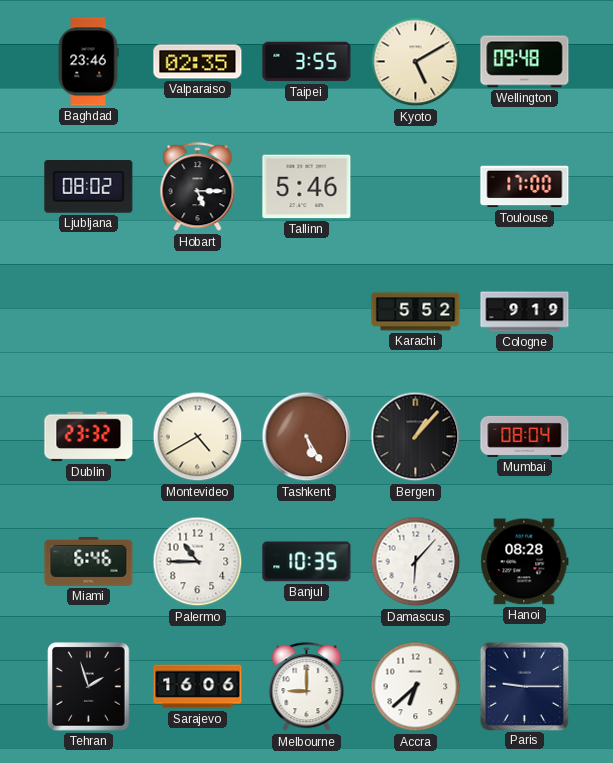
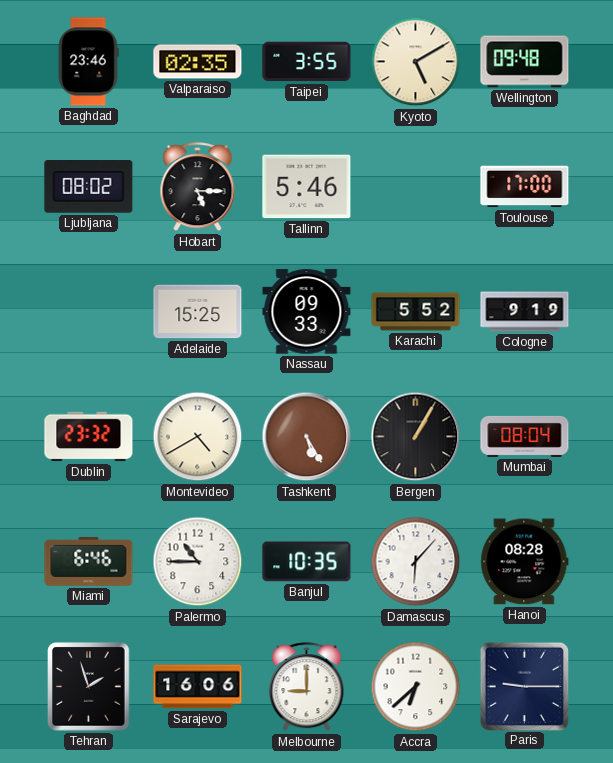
Adelaide: none -> 15:25 (198, 312)
Nassau: none -> 09:33 (307, 312)
Bergen: 1:07 -> 1:05 (416, 437)
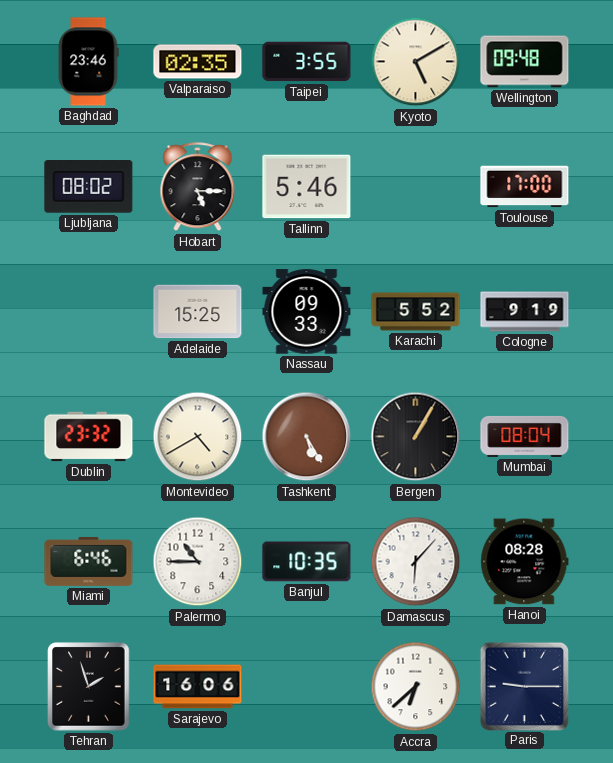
Melbourne: 9:00 -> none (307, 687)
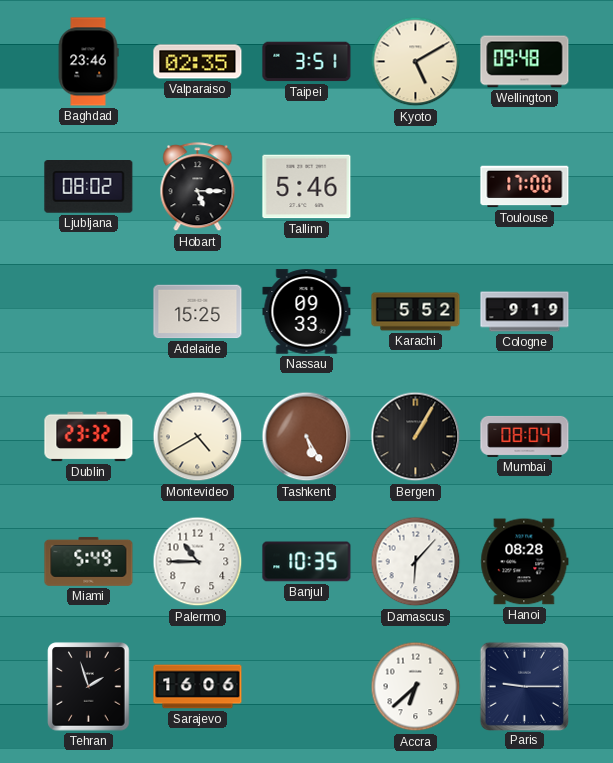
Taipei: 3:55 -> 3:51 (307, 62)
Miami: 6:46 -> 5:49 (89, 561)
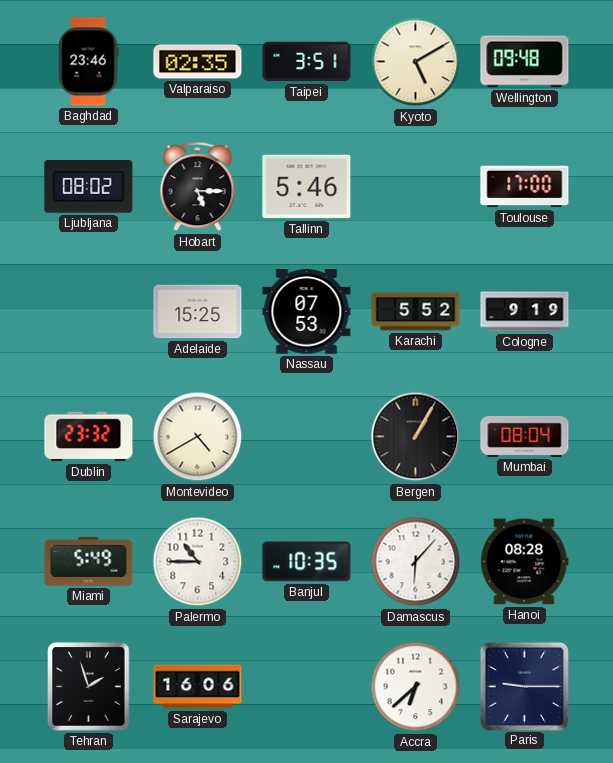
Nassau: 09:33 -> 07:53 (307, 312)
Tashkent: 5:25 -> none (307, 437)
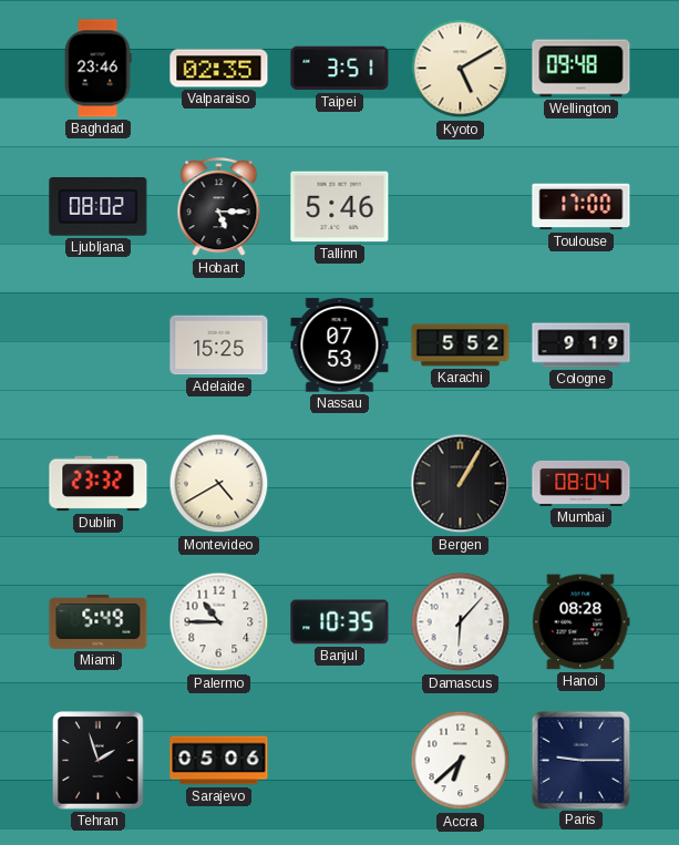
Sarajevo: 16:06 -> 05:06 (219, 761)
